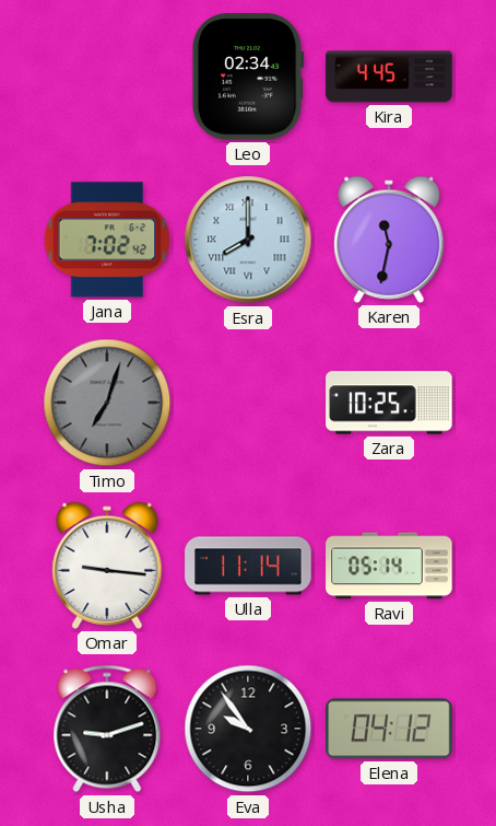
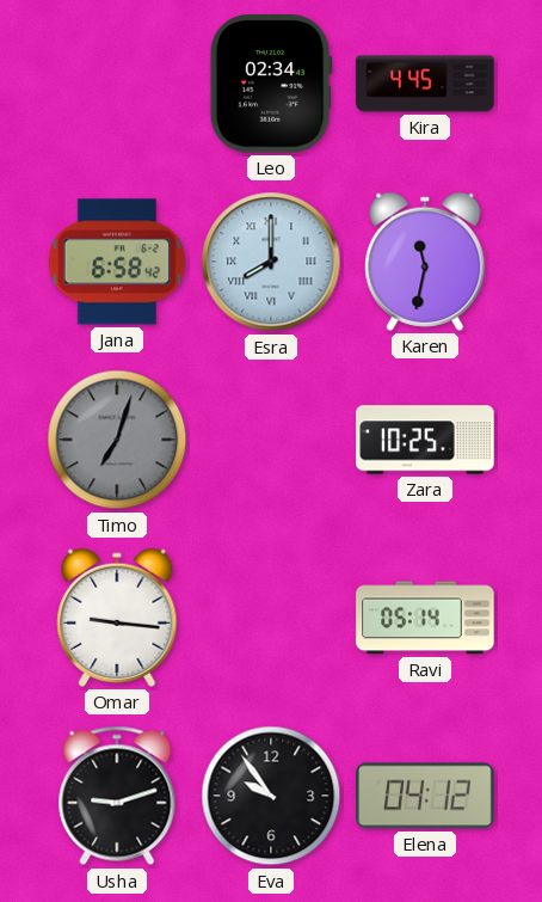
Jana: 7:02 -> 6:58 (117, 262)
Ulla: 11:14 -> none (248, 566)
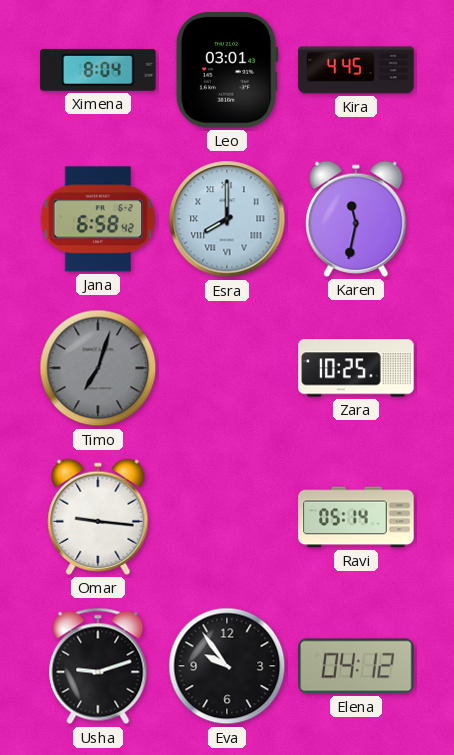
Ximena: none -> 8:04 (98, 70)
Leo: 02:34 -> 03:01 (227, 70)
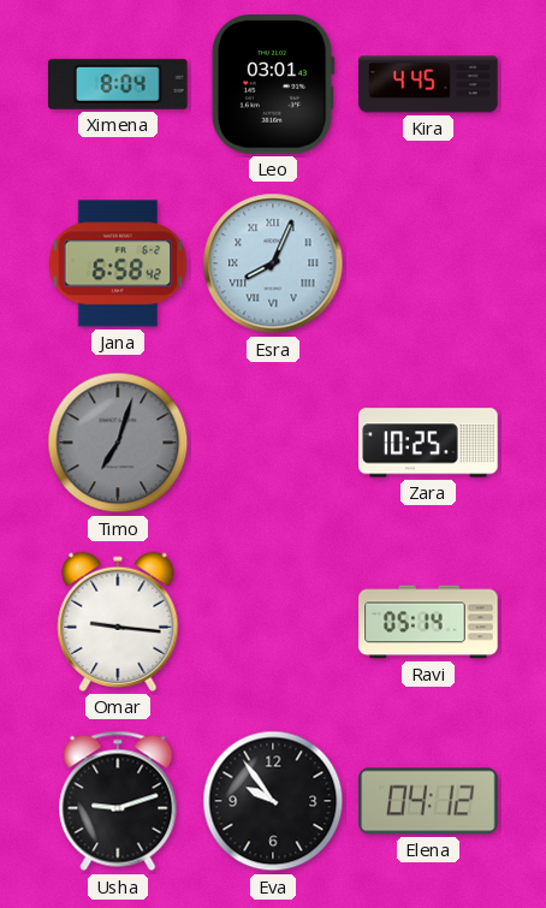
Esra: 8:00 -> 8:04 (273, 263)
Karen: 11:32 -> none (356, 219)
